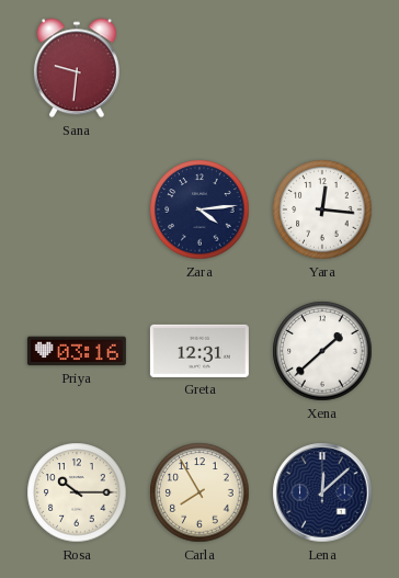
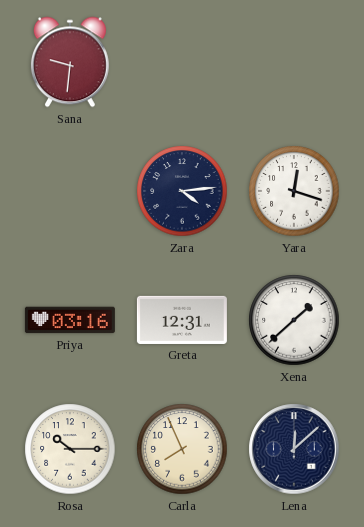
Yara: 12:16 -> 12:18 (294, 191)
Carla: 7:55 -> 7:56 (182, 449)
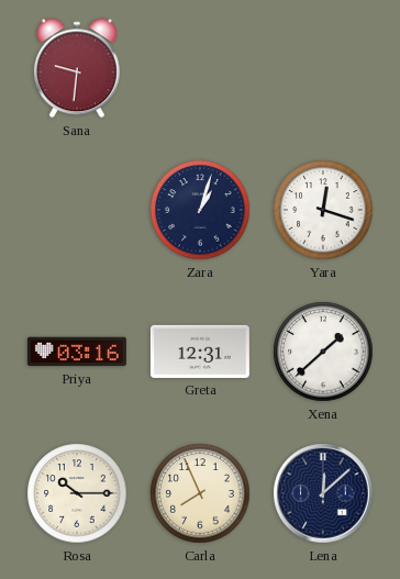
Zara: 4:14 -> 1:03 (200, 210)
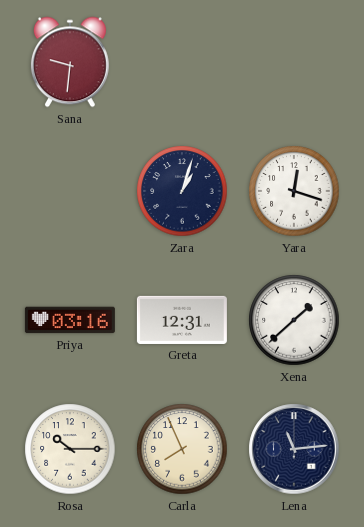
Lena: 12:08 -> 11:14 (294, 449)
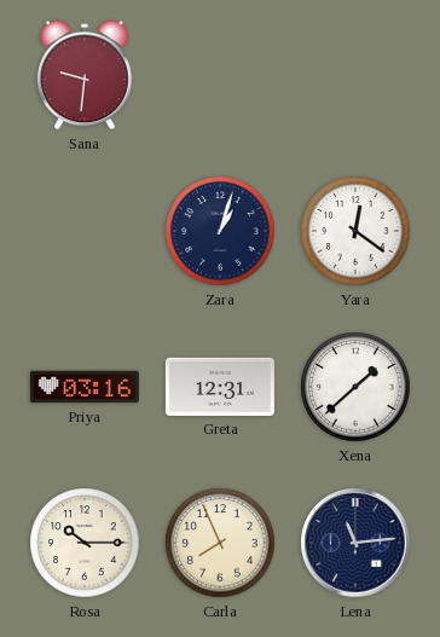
Yara: 12:18 -> 12:21 (355, 231)
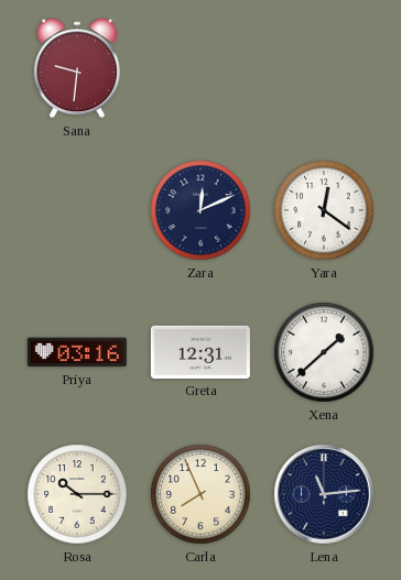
Zara: 1:03 -> 12:11 (201, 210)
